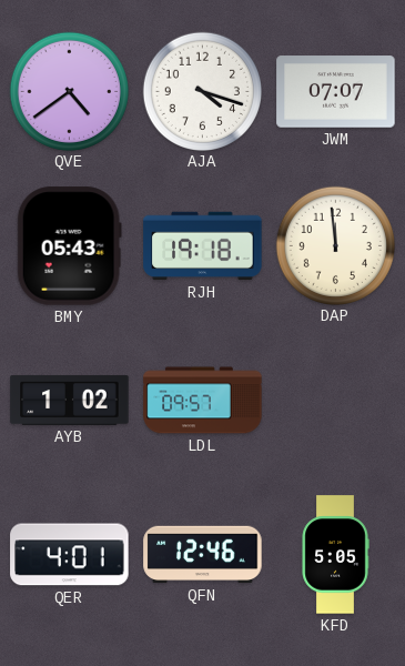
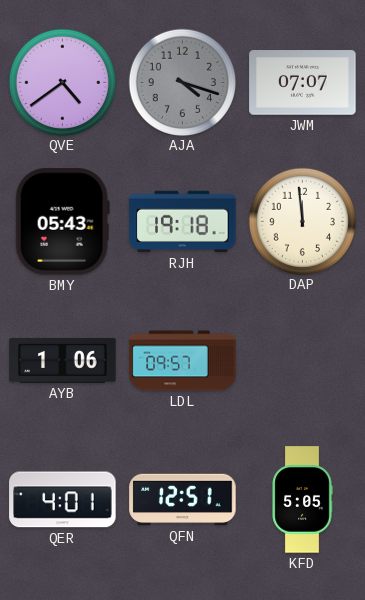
AJA dial: white -> grey (182, 82)
AYB: 1:02 -> 1:06 (63, 360)
QFN: 12:46 -> 12:51 (183, 500)
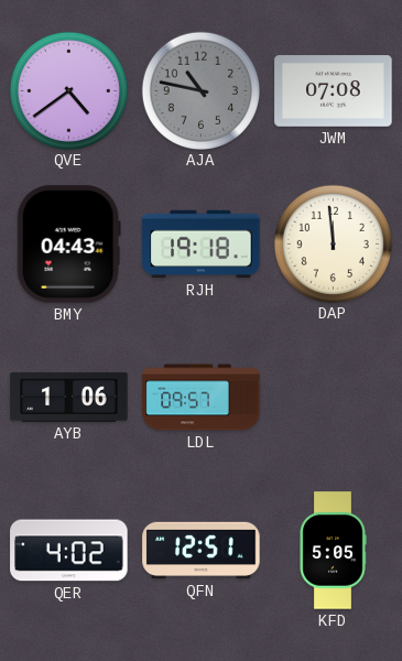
AJA: 4:18 -> 10:47 (200, 90)
JWM: 07:07 -> 07:08 (334, 91)
BMY: 05:43 -> 04:43 (68, 245)
QER: 4:01 -> 4:02 (69, 551)
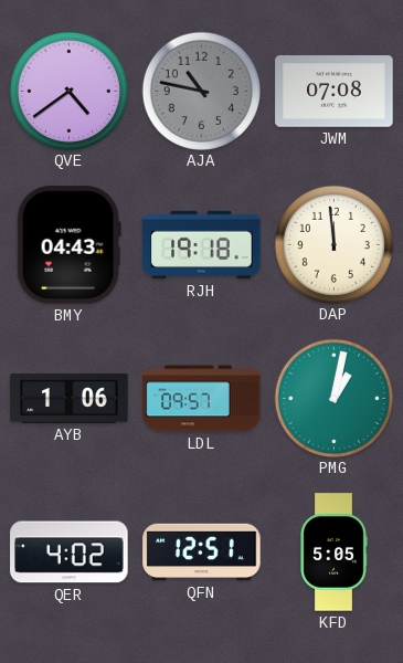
PMG: none -> 1:02 (333, 398)
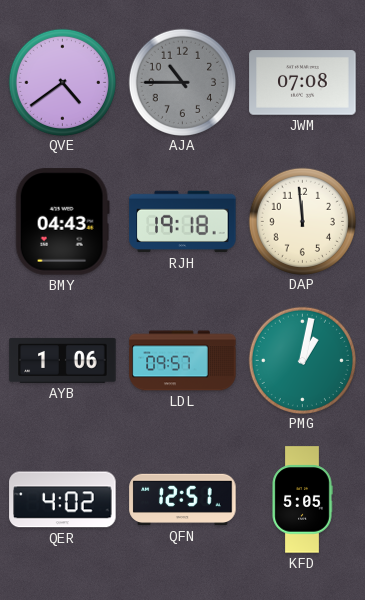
AJA: 10:47 -> 10:45 (182, 82)
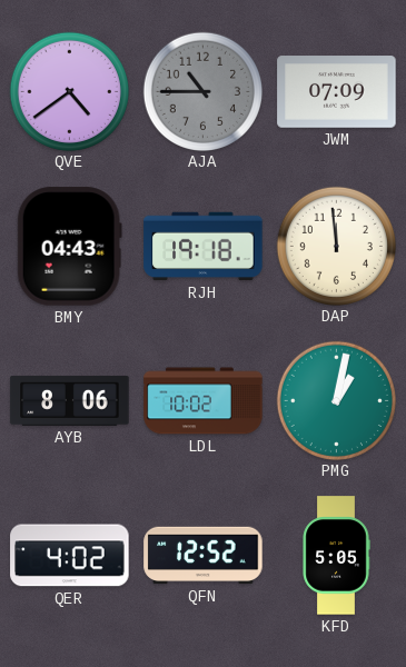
JWM: 07:08 -> 07:09 (337, 92)
AYB: 1:06 -> 8:06 (70, 400)
LDL: 09:57 -> 10:02 (204, 401)
QFN: 12:51 -> 12:52 (204, 556)
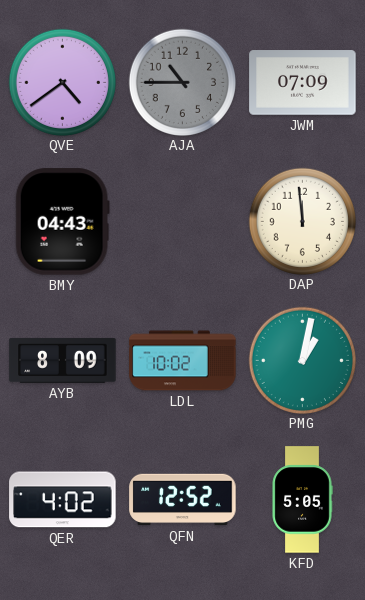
RJH: 19:18 -> none (204, 247)
AYB: 8:06 -> 8:09 (63, 360)
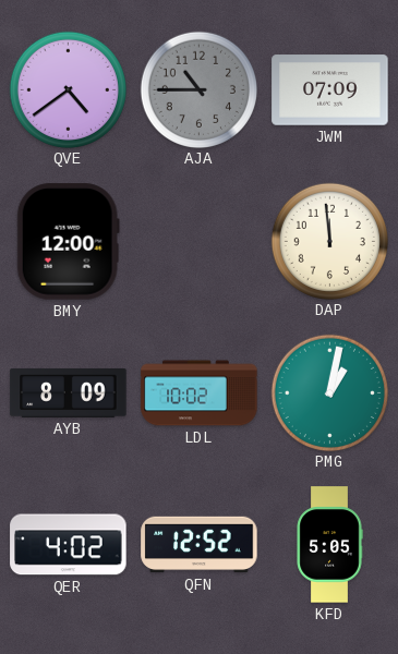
BMY: 04:43 -> 12:00 (68, 242)
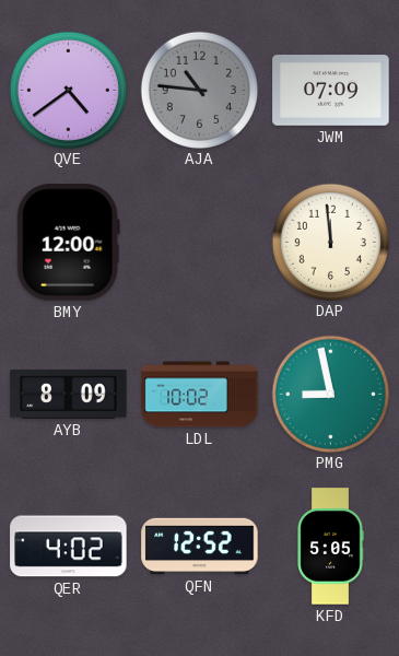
AJA: 10:45 -> 10:46 (199, 90)
PMG: 1:02 -> 8:58 (330, 394)
